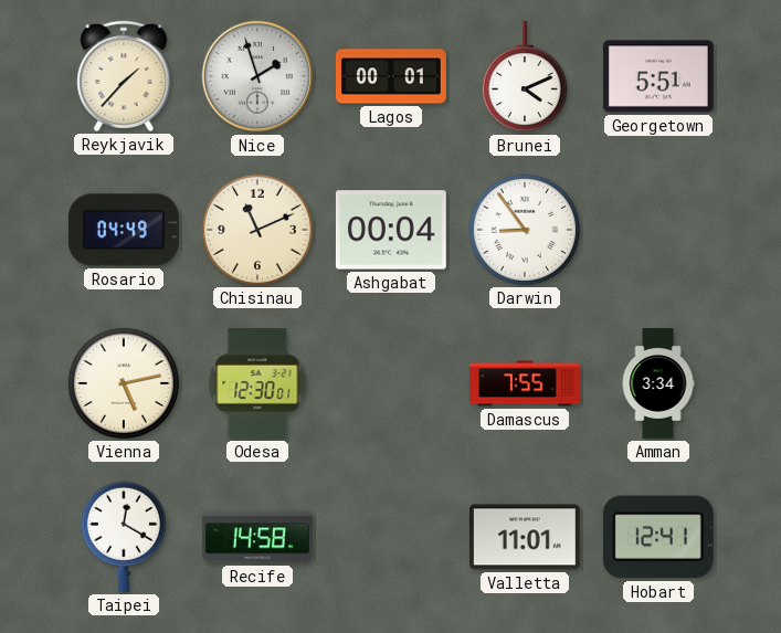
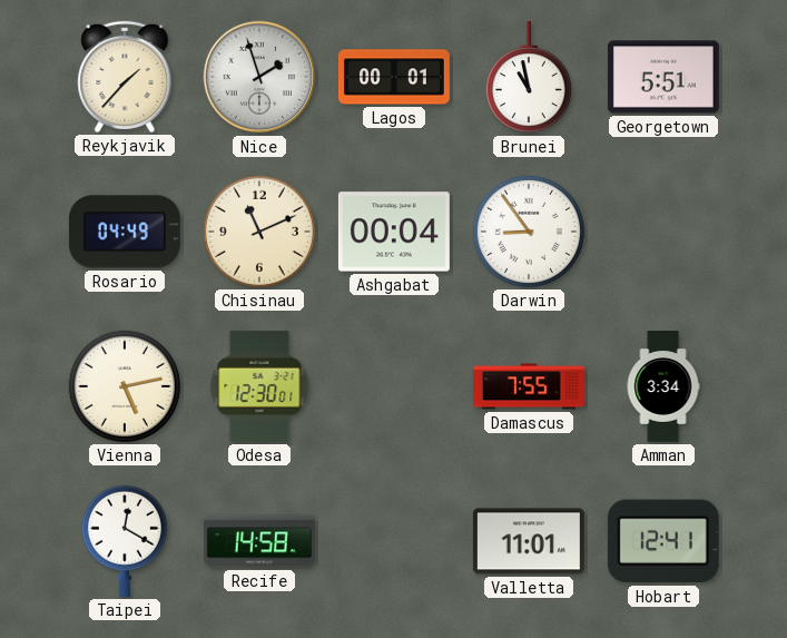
Brunei: 4:11 -> 10:58 (529, 77)
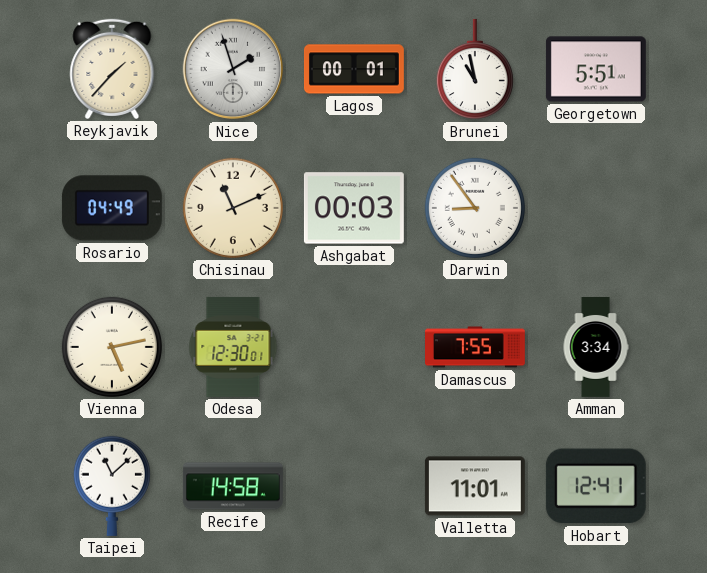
Ashgabat: 00:04 -> 00:03 (354, 208)
Taipei: 12:20 -> 11:08 (112, 486)
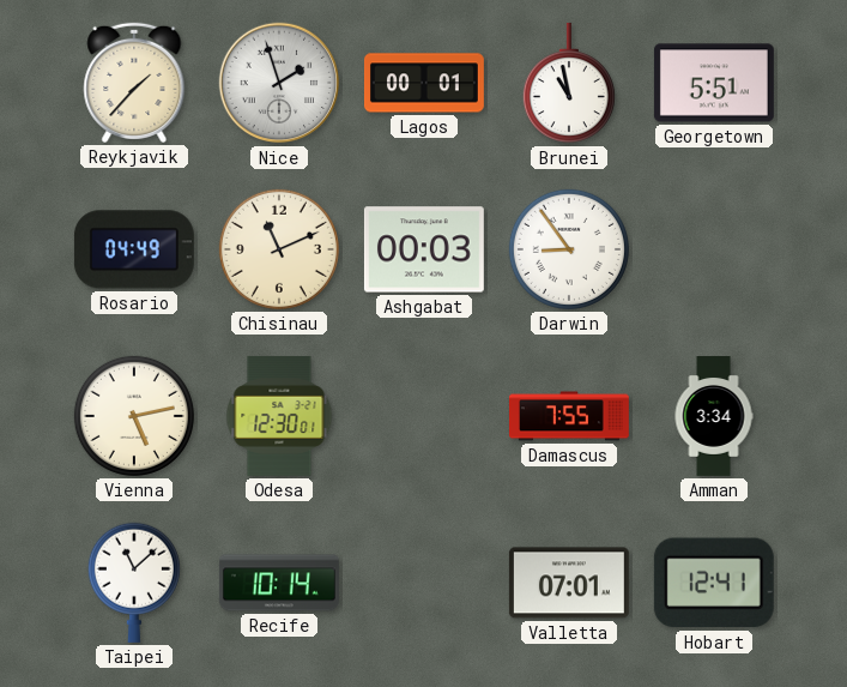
Recife: 14:58 -> 10:14 (279, 583)
Valletta: 11:01 -> 07:01 (569, 583)
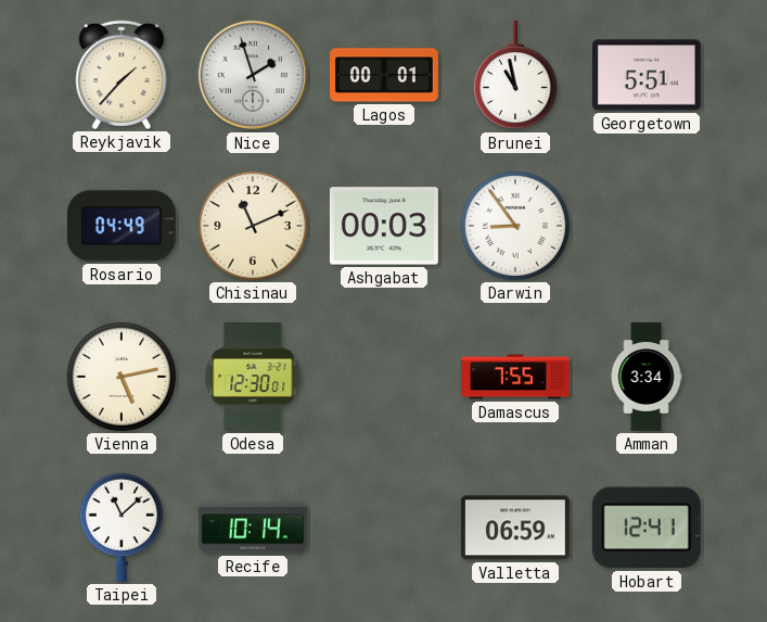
Valletta: 07:01 -> 06:59 (515, 528)
